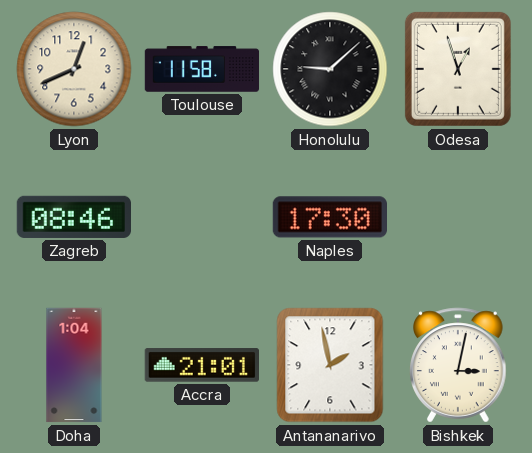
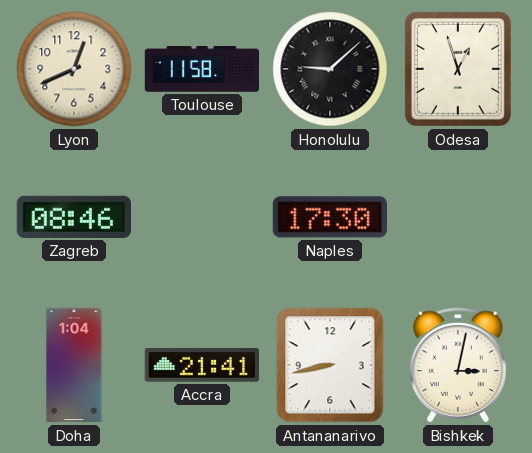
Accra: 21:01 -> 21:41 (201, 365)
Antananarivo: 1:58 -> 8:43 (330, 365)
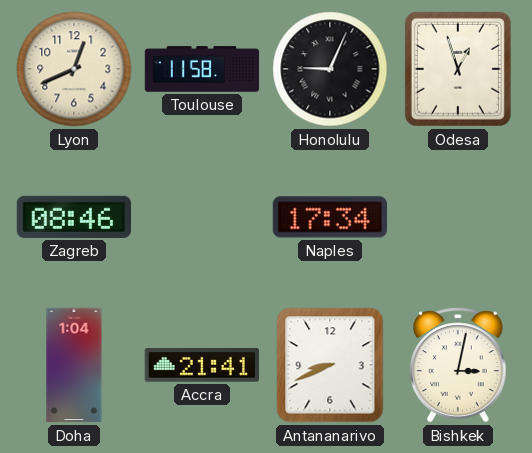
Honolulu: 9:08 -> 9:04 (330, 69)
Naples: 17:30 -> 17:34 (329, 217)
Antananarivo: 8:43 -> 8:41 (330, 365)
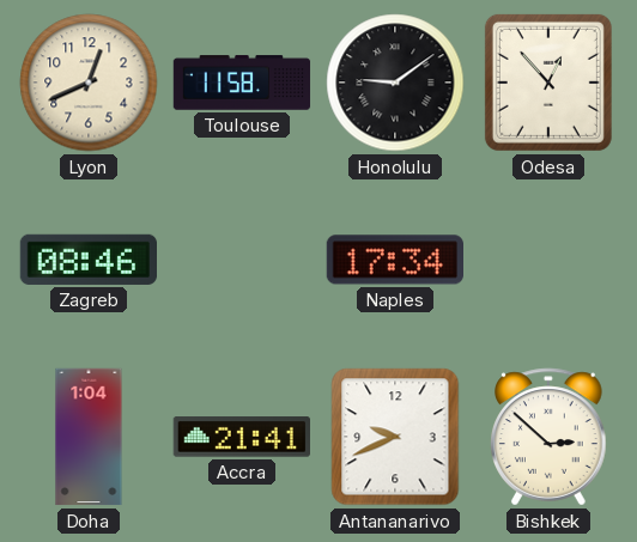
Honolulu: 9:04 -> 9:09 (395, 83)
Odesa: 12:57 -> 12:53 (548, 83)
Antananarivo: 8:41 -> 9:41 (395, 437)
Bishkek: 3:02 -> 2:52 (548, 437)
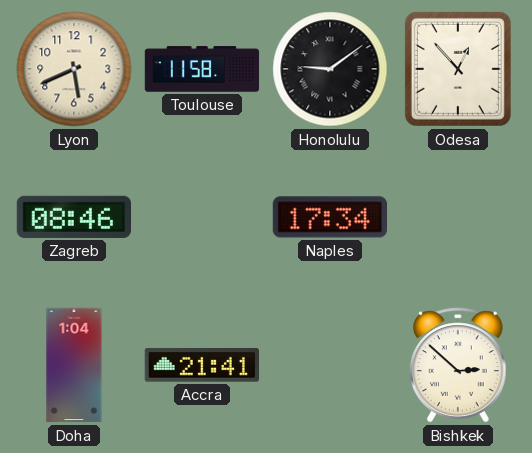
Lyon: 12:41 -> 5:41 (74, 69)
Antananarivo: 9:41 -> none (395, 437)
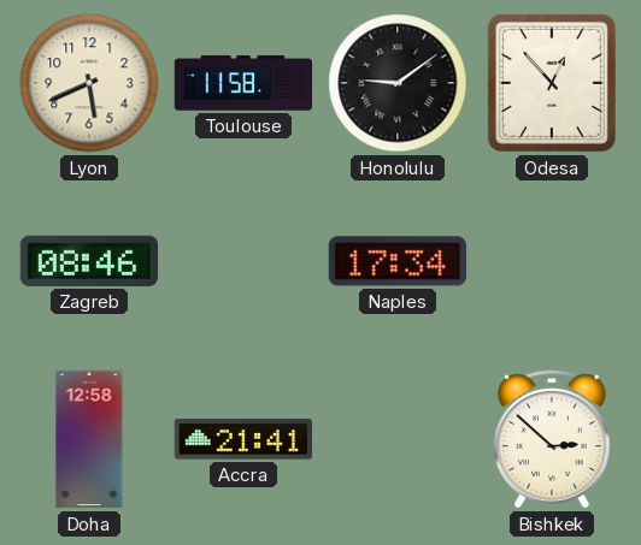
Doha: 1:04 -> 12:58 (89, 439)
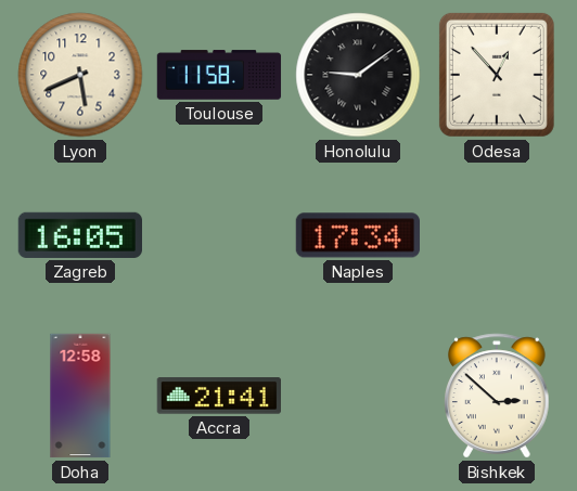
Zagreb: 08:46 -> 16:05 (79, 235)
